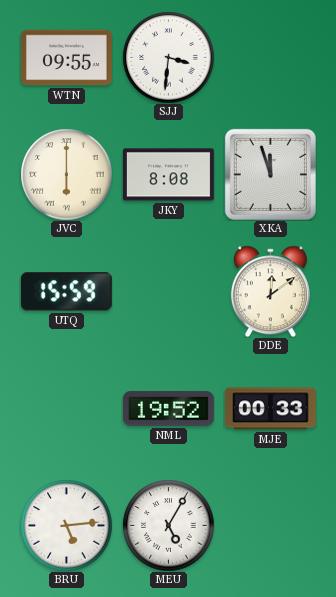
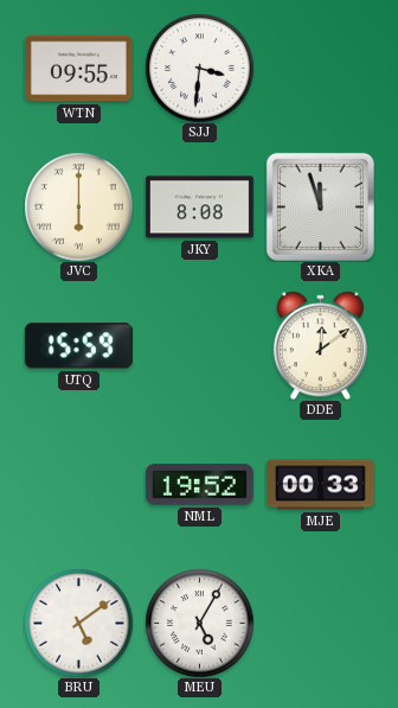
BRU: 5:14 -> 5:09 (78, 623)
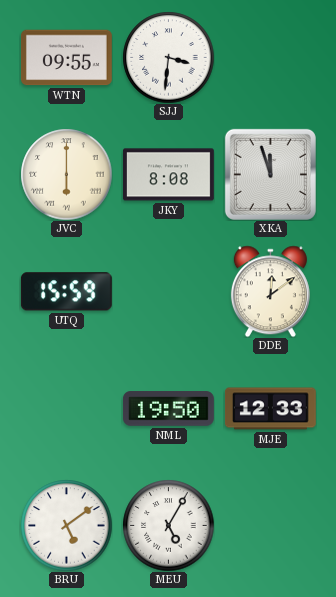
NML: 19:52 -> 19:50 (168, 409)
MJE: 00:33 -> 12:33 (270, 409)
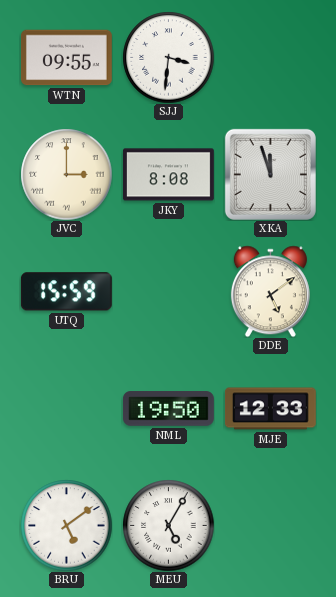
JVC: 6:00 -> 3:00 (66, 174)
DDE: 12:09 -> 5:09 (270, 291)
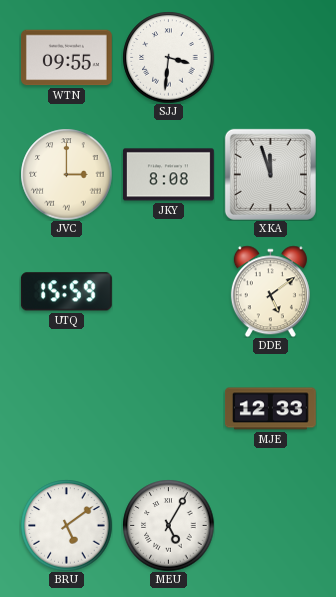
NML: 19:50 -> none (168, 409)
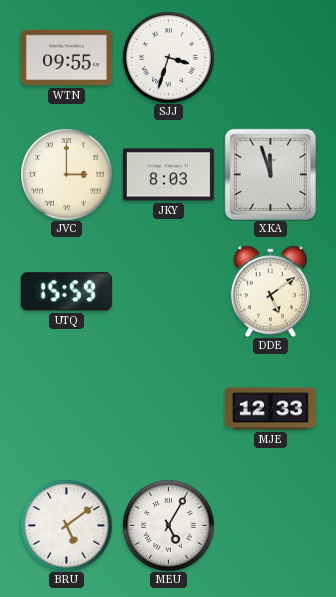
SJJ: 3:31 -> 3:33 (168, 57)
JKY: 8:08 -> 8:03 (168, 175)
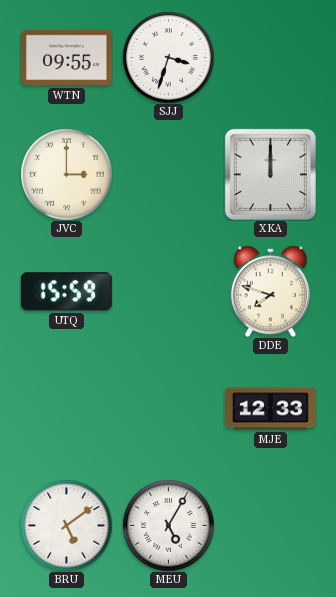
JKY: 8:03 -> none (168, 175)
XKA: 11:57 -> 12:00 (270, 174)
DDE: 5:09 -> 7:48 (270, 291)
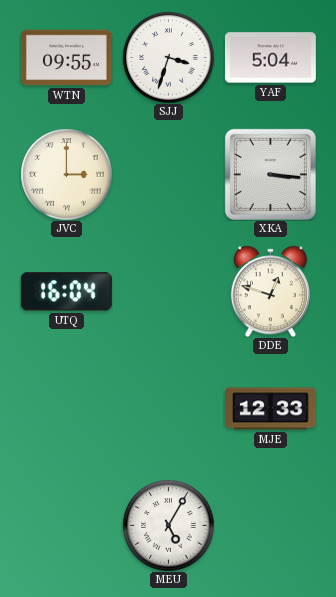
YAF: none -> 5:04 (270, 58)
XKA: 12:00 -> 3:16 (270, 174)
UTQ: 15:59 -> 16:04 (66, 292)
DDE: 7:48 -> 12:48 (270, 291)
BRU: 5:09 -> none (66, 525)
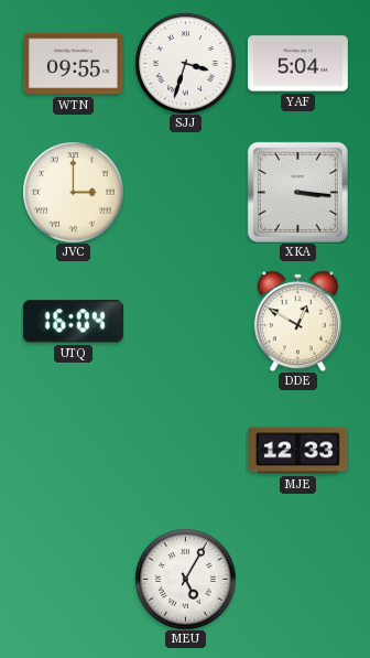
DDE: 12:48 -> 12:50 (297, 321)
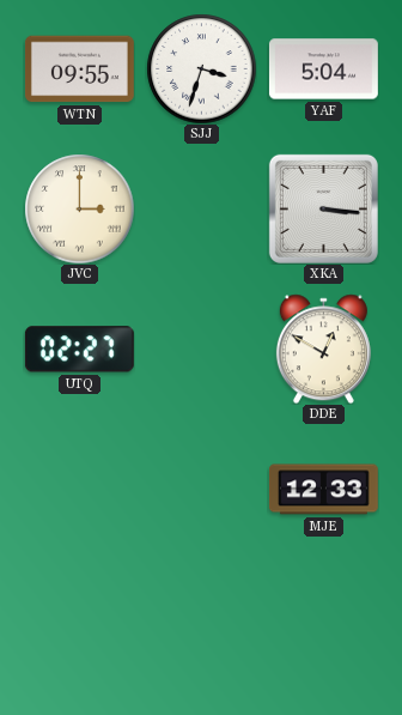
UTQ: 16:04 -> 02:27 (79, 350)
MEU: 5:05 -> none (185, 579)
